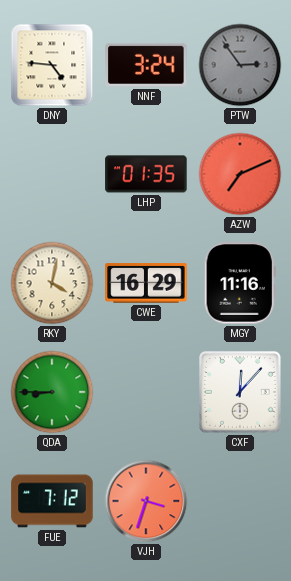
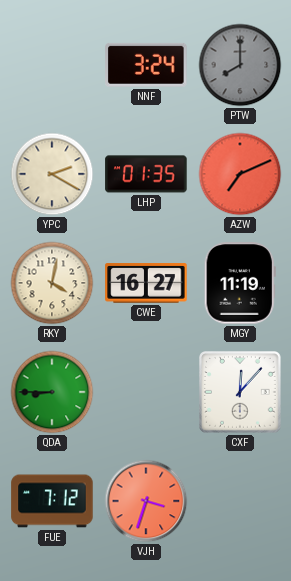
DNY: 4:46 -> none (52, 65)
PTW: 2:54 -> 8:00 (240, 65)
YPC: none -> 2:20 (52, 174)
CWE: 16:29 -> 16:27 (146, 283)
MGY: 11:16 -> 11:19 (240, 283)
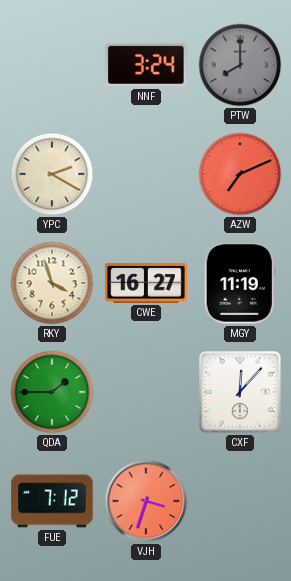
LHP: 01:35 -> none (146, 174)
RKY: 4:02 -> 3:57 (52, 283)
QDA: 8:45 -> 1:45 (52, 392)
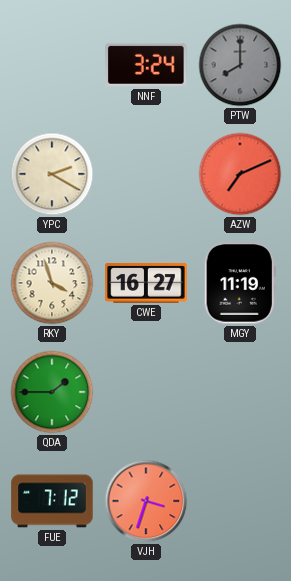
CXF: 12:07 -> none (241, 393)
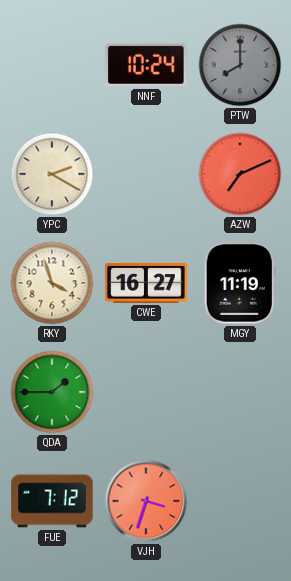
NNF: 3:24 -> 10:24 (146, 65)
